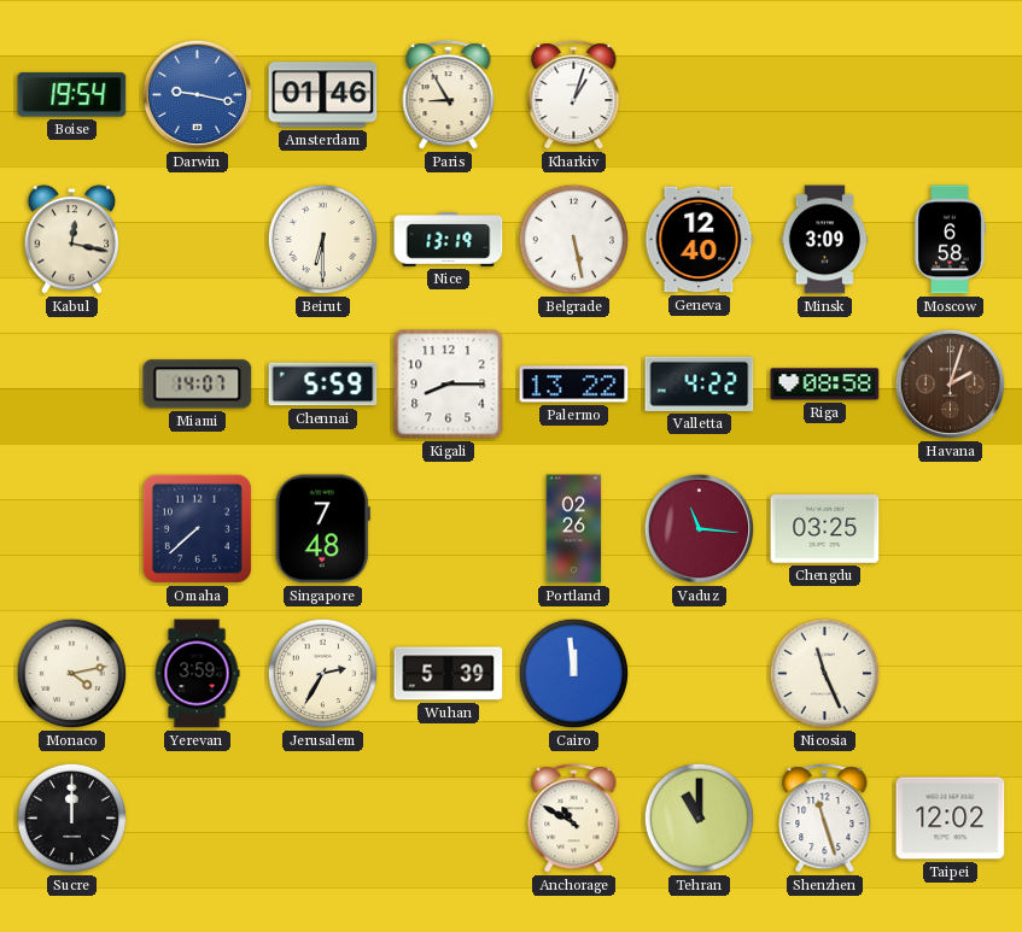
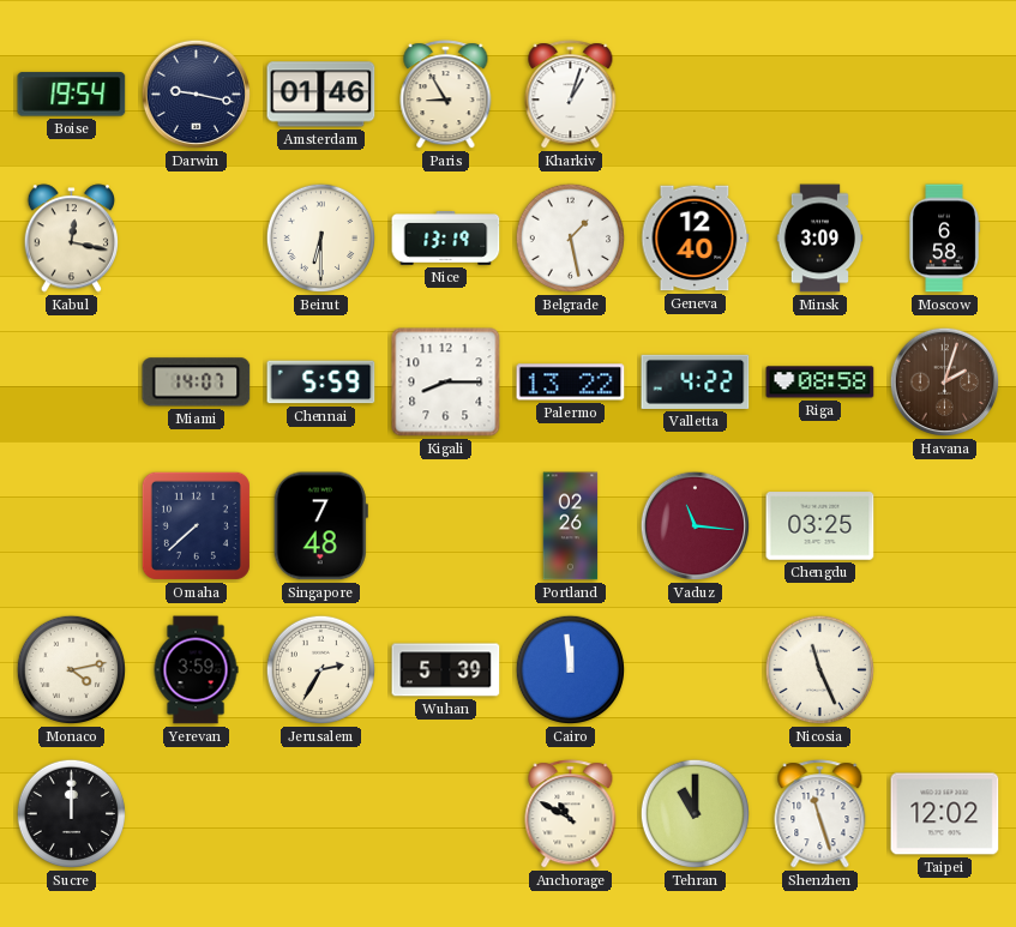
Darwin dial: blue -> navy (197, 95)
Belgrade: 5:28 -> 1:28 (571, 239)
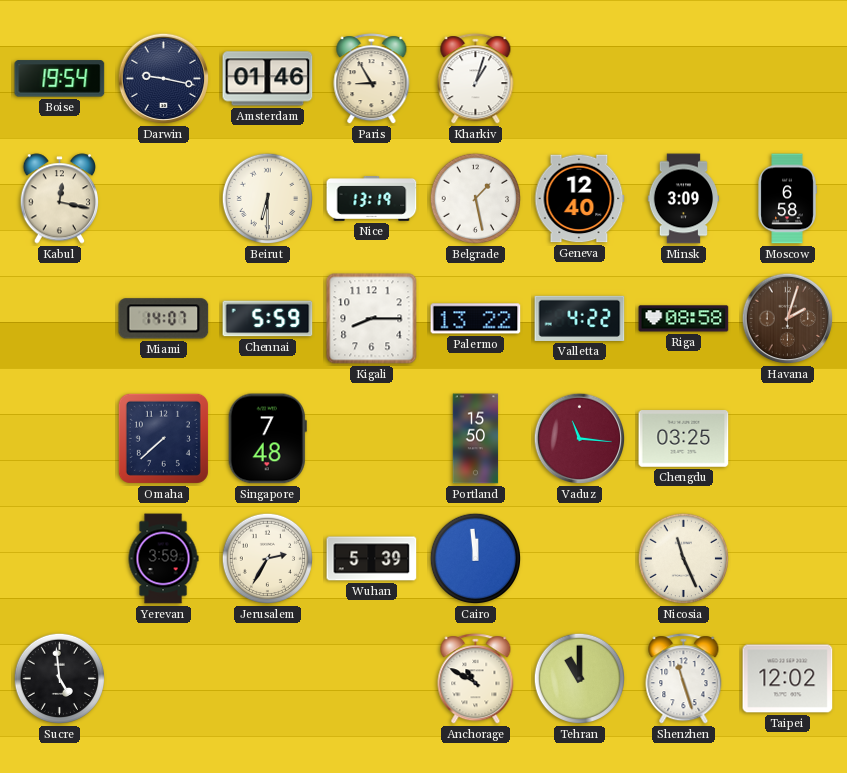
Portland: 02:26 -> 15:50 (476, 439)
Monaco: 4:13 -> none (72, 670)
Sucre: 12:00 -> 4:59 (60, 679)
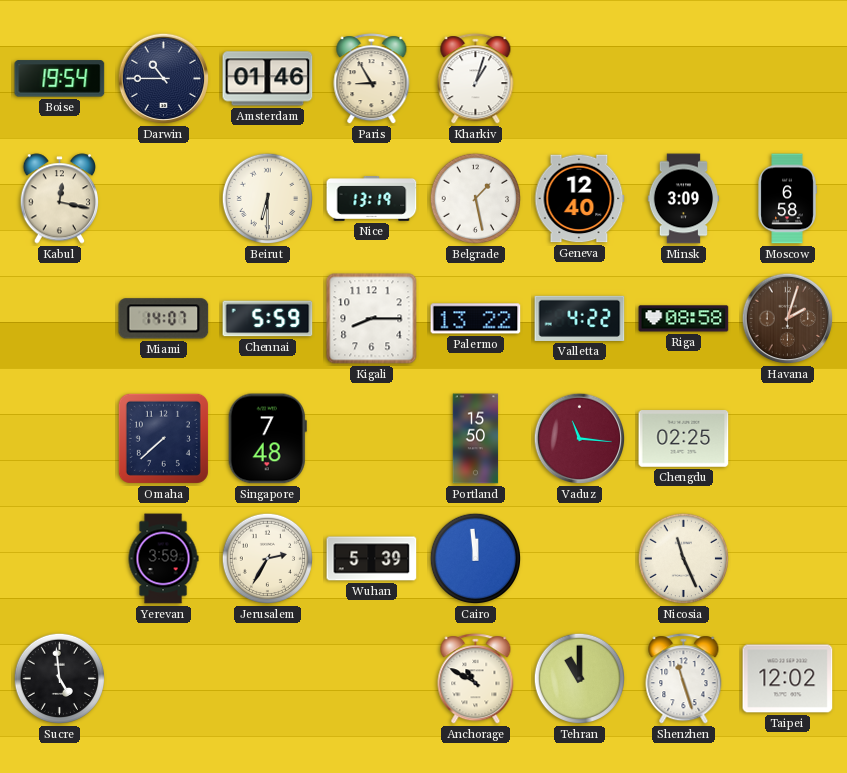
Darwin: 9:17 -> 10:45 (164, 79)
Chengdu: 03:25 -> 02:25 (684, 439)
